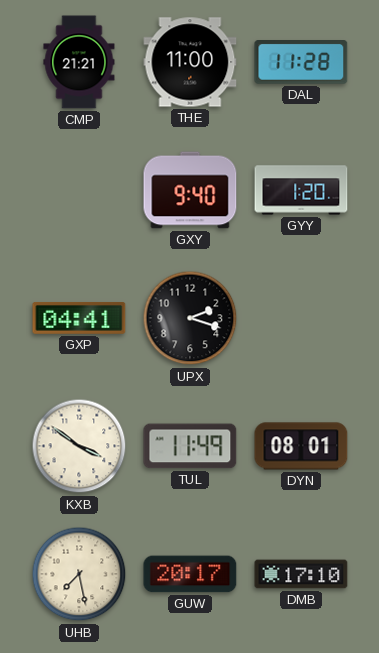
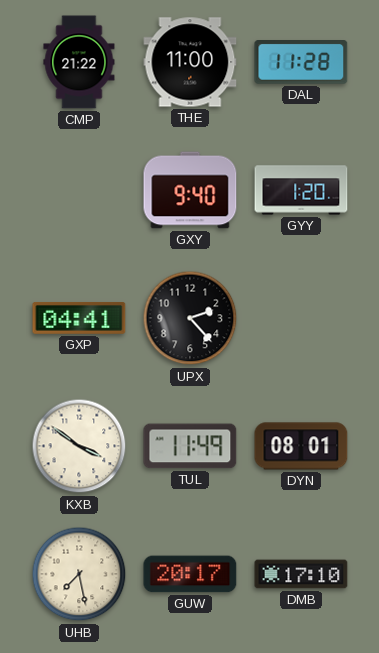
CMP: 21:21 -> 21:22 (79, 62)
UPX: 2:18 -> 2:23 (190, 318)
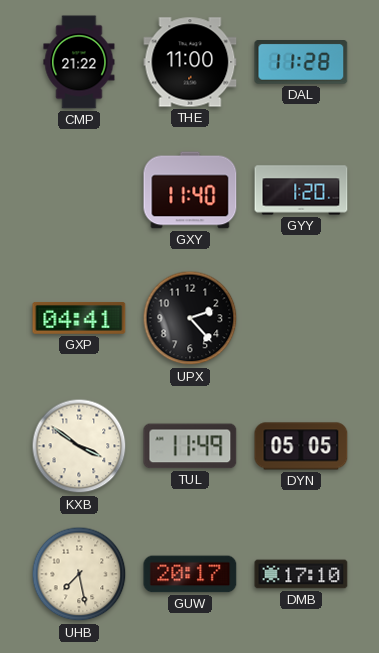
GXY: 9:40 -> 11:40 (190, 190)
DYN: 08:01 -> 05:05 (301, 446)
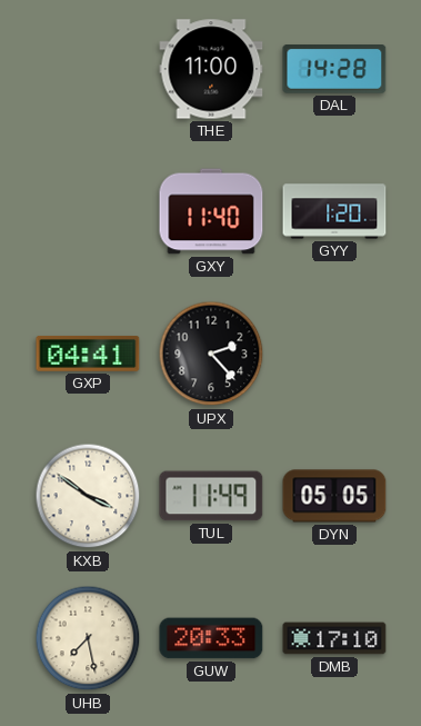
CMP: 21:22 -> none (79, 62)
DAL: 11:28 -> 14:28 (334, 70)
GUW: 20:17 -> 20:33 (211, 638)
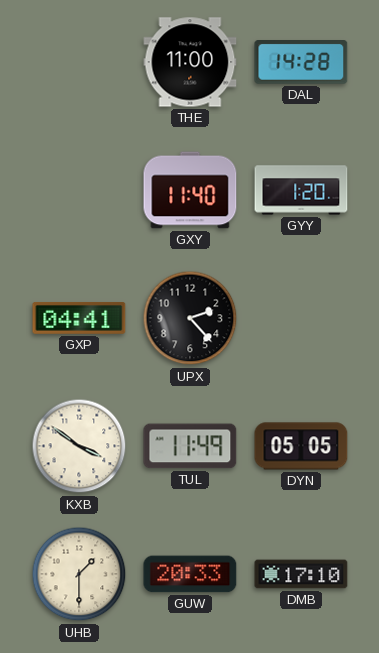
UHB: 7:28 -> 1:30 (79, 574)
